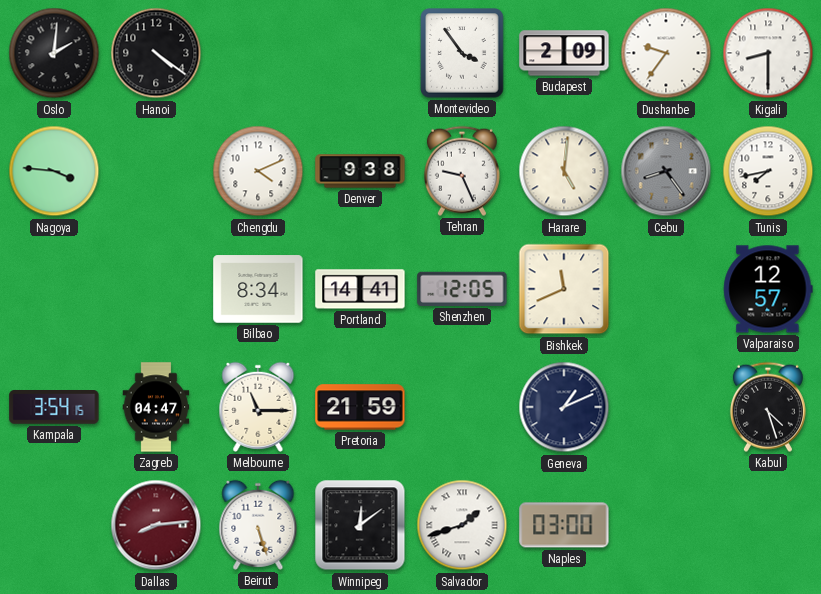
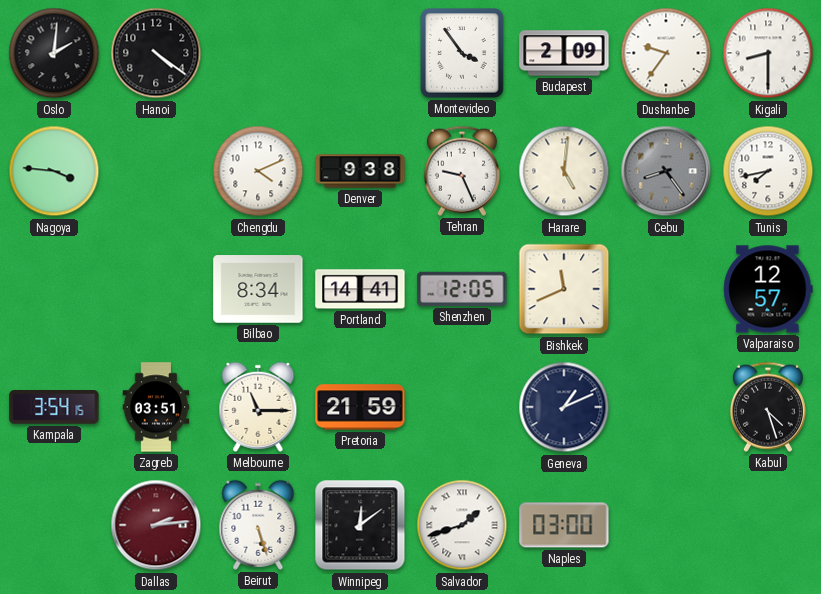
Zagreb: 04:47 -> 03:51 (156, 407)
Dallas: 8:14 -> 2:14 (156, 525)
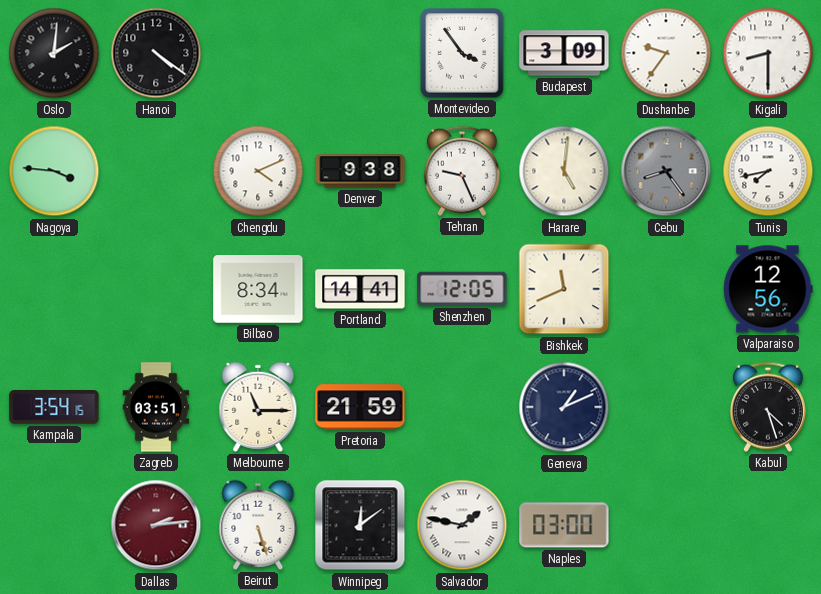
Budapest: 2:09 -> 3:09 (564, 53)
Valparaiso: 12:57 -> 12:56 (768, 289)
Salvador: 1:42 -> 1:47 (462, 525)
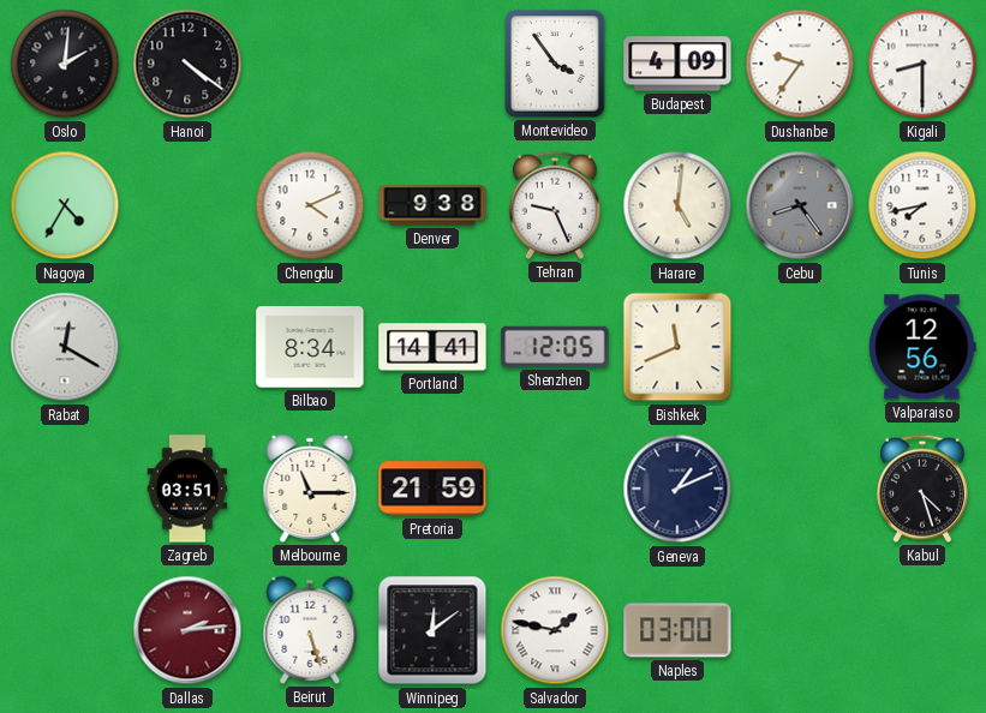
Budapest: 3:09 -> 4:09 (677, 64)
Nagoya: 3:46 -> 4:35 (65, 205)
Rabat: none -> 12:20 (65, 347)
Kampala: 3:54 -> none (54, 407)
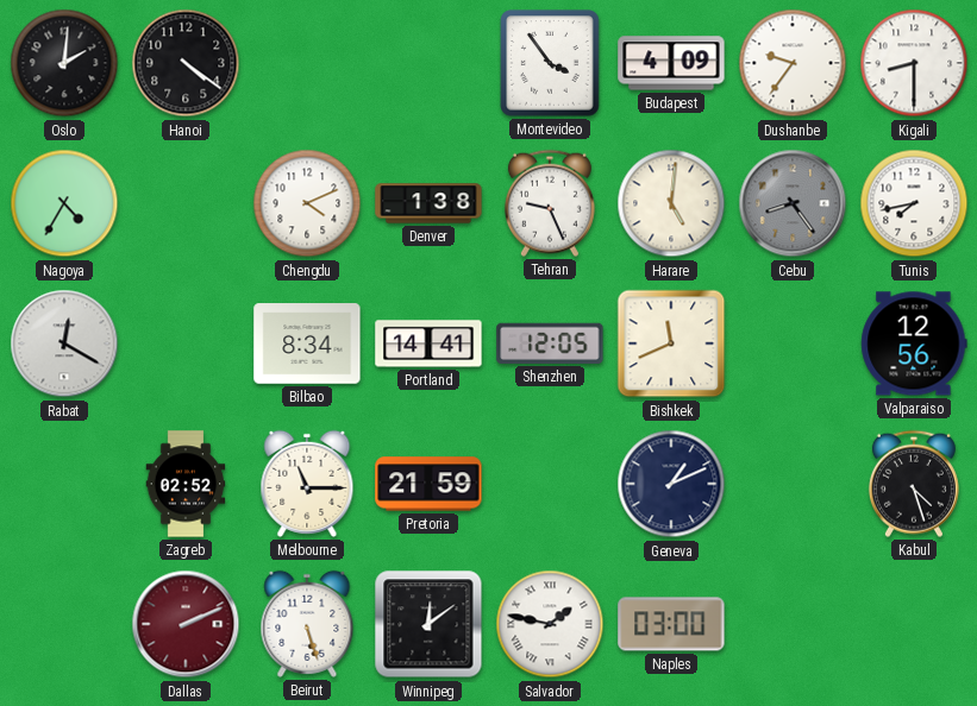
Denver: 9:38 -> 1:38 (428, 203)
Zagreb: 03:51 -> 02:52 (186, 484)
Dallas: 2:14 -> 2:11 (186, 624)
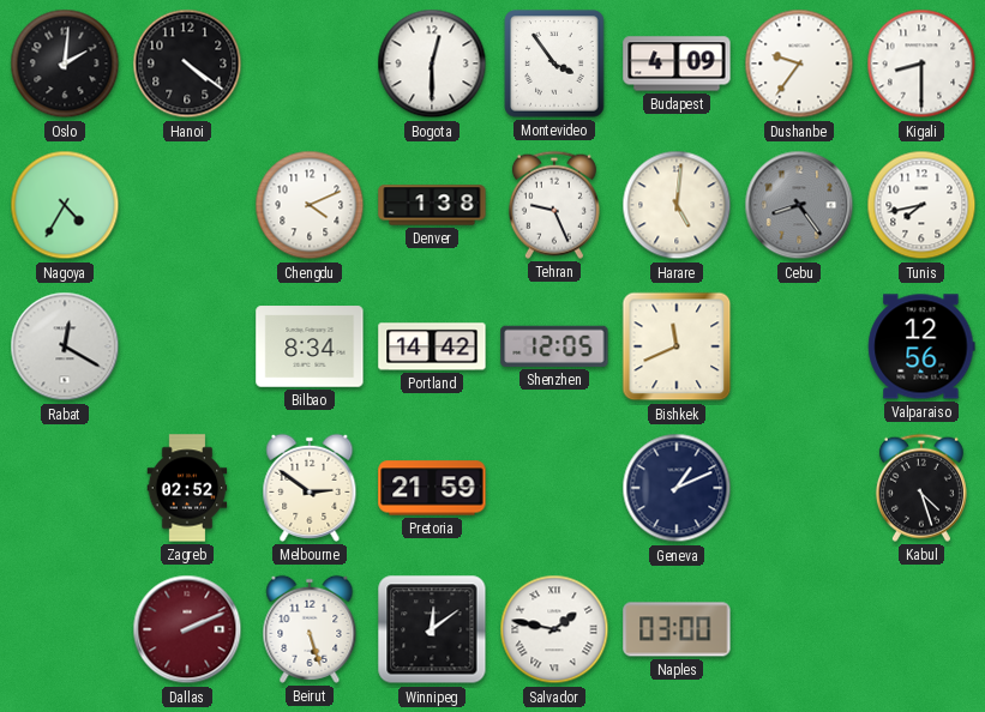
Bogota: none -> 12:30 (432, 64)
Portland: 14:41 -> 14:42 (432, 346)
Melbourne: 11:15 -> 2:51 (310, 488)
